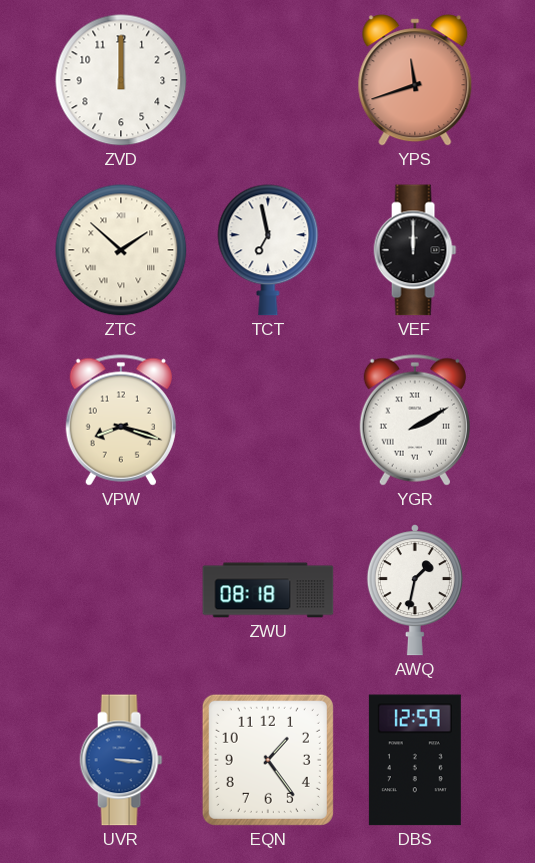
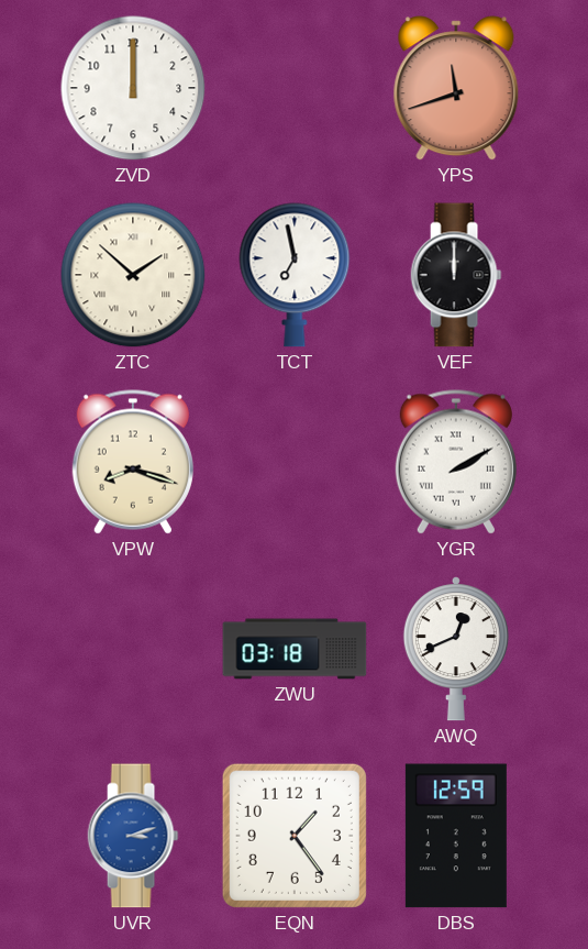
ZWU: 08:18 -> 03:18 (295, 649)
AWQ: 1:32 -> 12:41 (456, 649)
UVR: 3:16 -> 3:12 (133, 836)
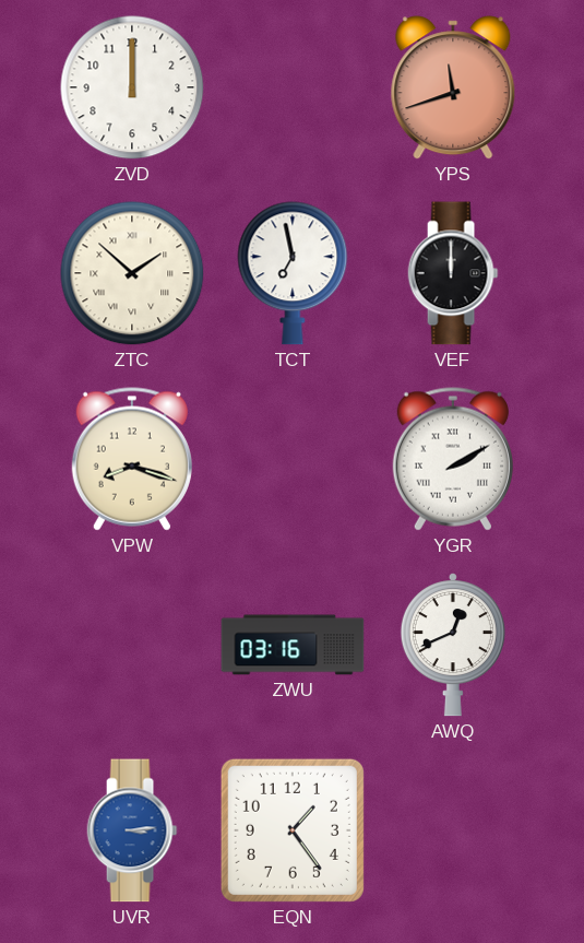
ZWU: 03:18 -> 03:16 (293, 645)
UVR: 3:12 -> 3:14 (132, 830)
DBS: 12:59 -> none (456, 836)
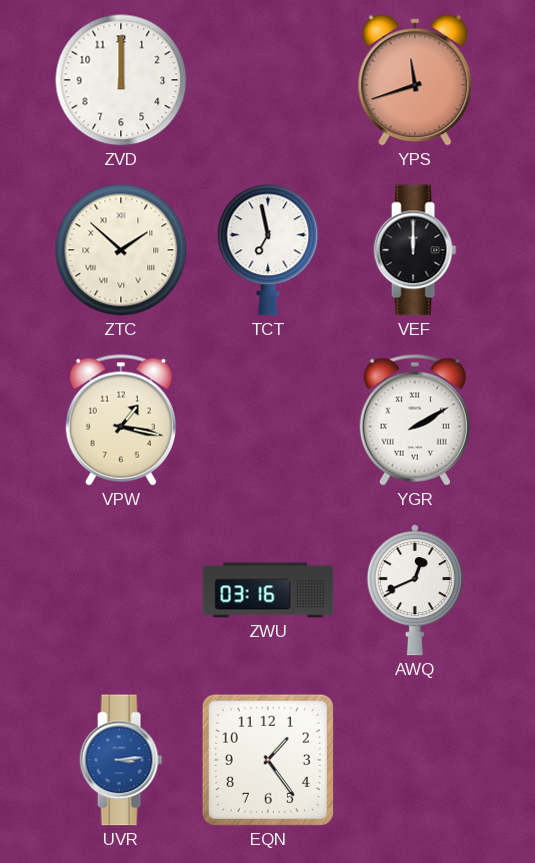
VPW: 8:18 -> 1:17 (121, 420)
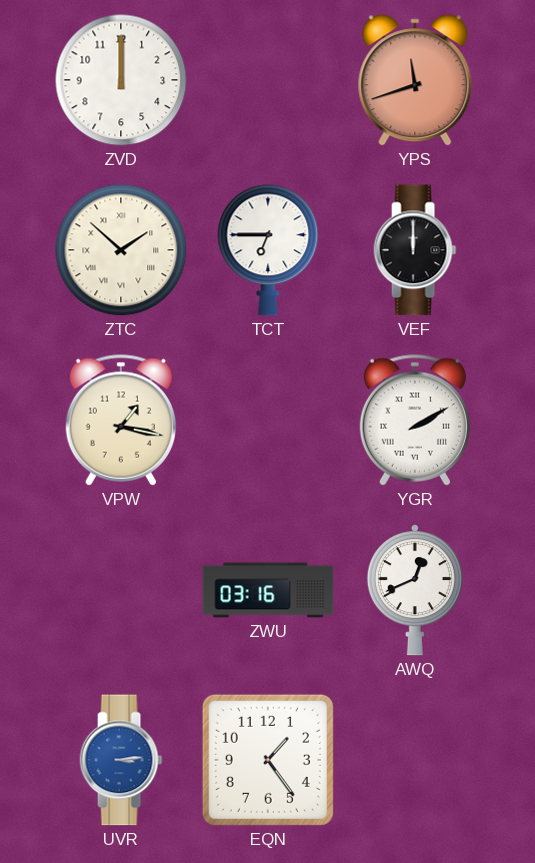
TCT: 6:58 -> 6:45 (268, 250)
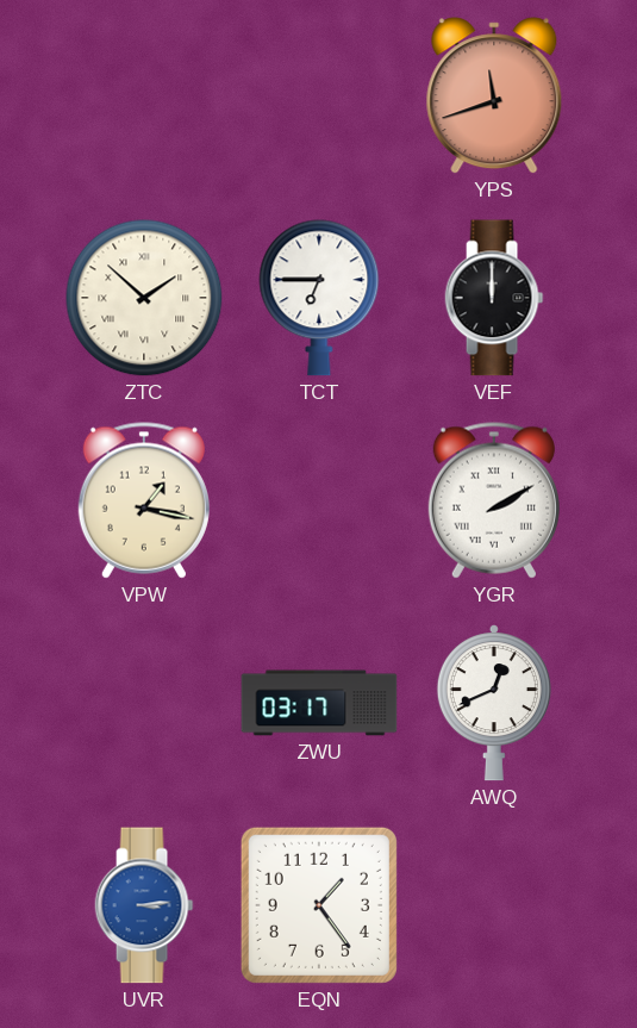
ZVD: 12:00 -> none (121, 80)
ZWU: 03:16 -> 03:17 (319, 703)
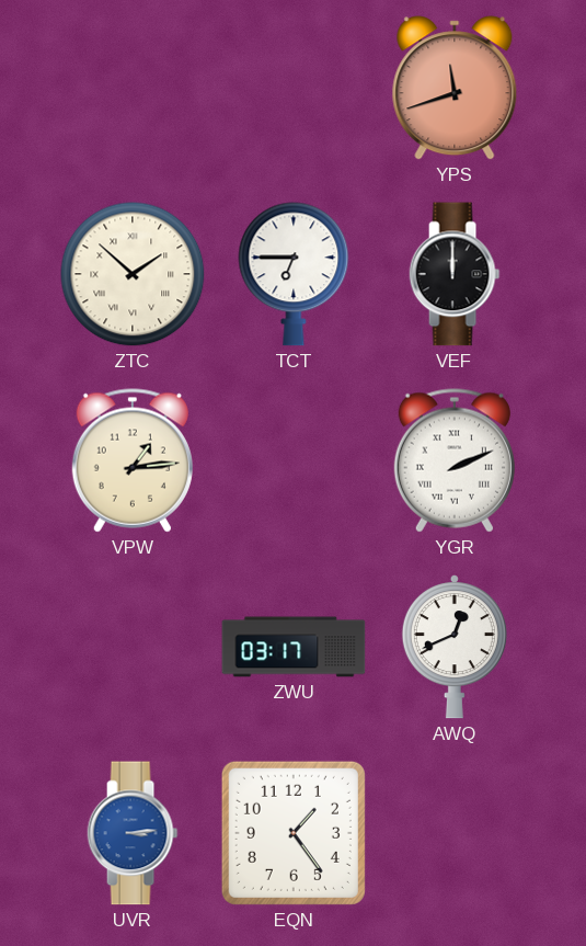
VPW: 1:17 -> 1:14 (133, 460)
YGR: 2:10 -> 2:11 (455, 460)
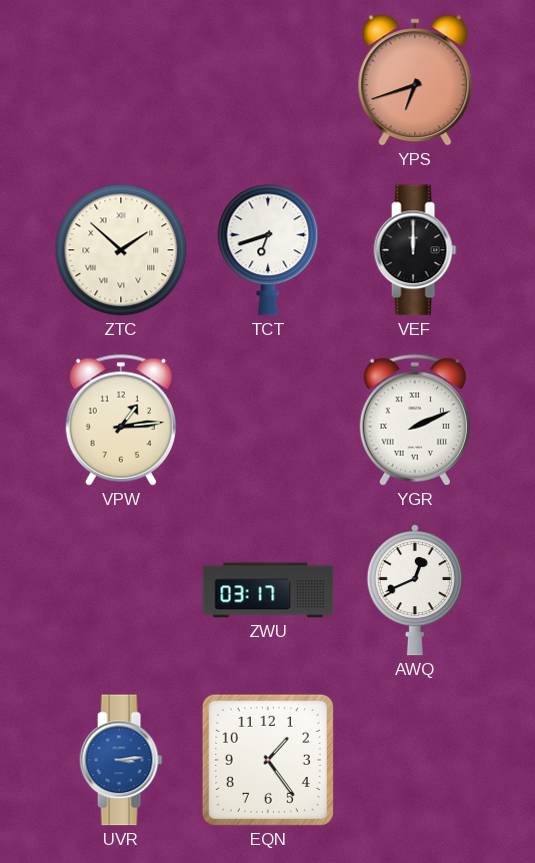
YPS: 11:42 -> 6:42 (415, 80)
TCT: 6:45 -> 6:42 (268, 250)
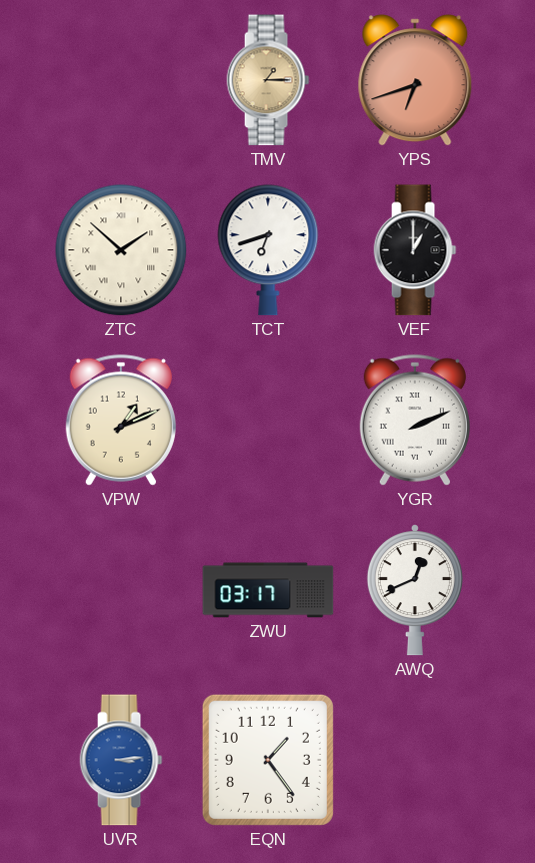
TMV: none -> 1:15 (268, 80)
VEF: 12:00 -> 1:00 (415, 250)
VPW: 1:14 -> 1:11 (121, 420)
